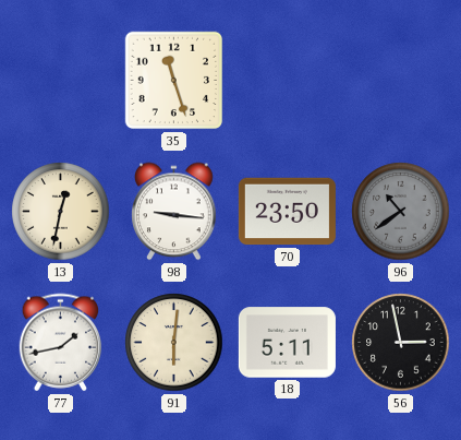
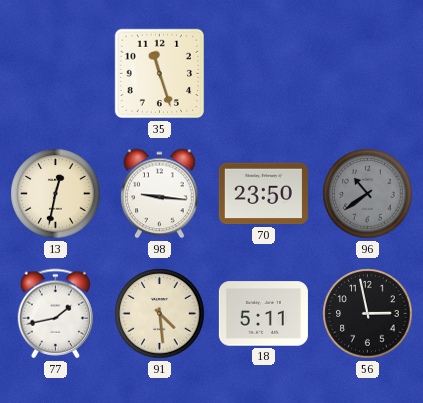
91: 6:01 -> 4:29 (160, 314)
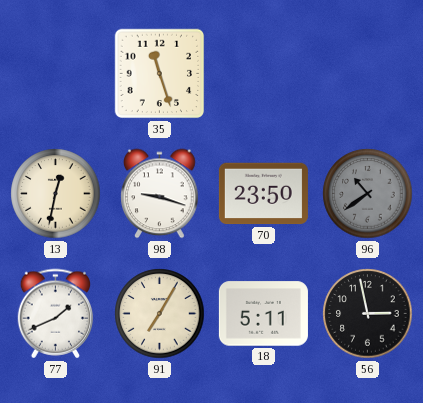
98: 9:16 -> 9:18 (160, 194)
77: 1:43 -> 1:41 (56, 314)
91: 4:29 -> 7:05 (160, 314)
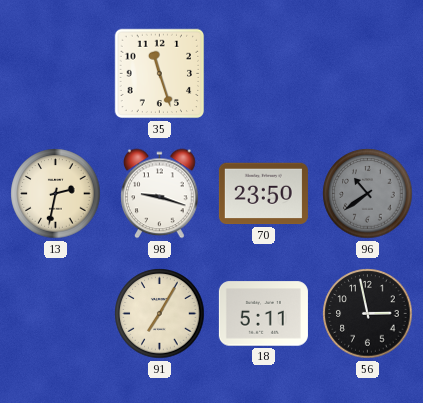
13: 12:32 -> 2:32 (56, 194)
77: 1:41 -> none (56, 314)
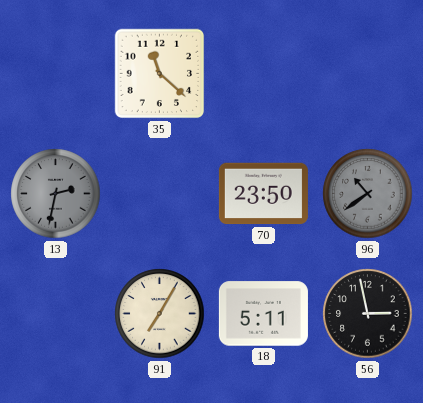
35: 11:27 -> 11:22 (160, 74)
13 dial: cream -> grey (56, 194)
98: 9:18 -> none (160, 194)
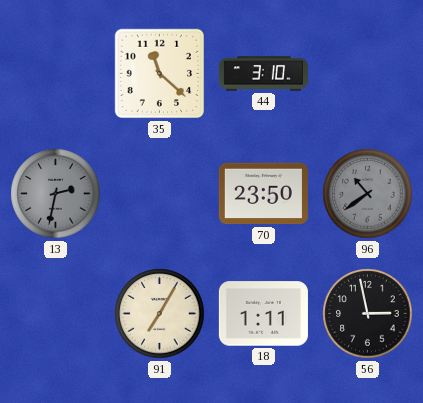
44: none -> 3:10 (263, 74)
18: 5:11 -> 1:11 (263, 314)
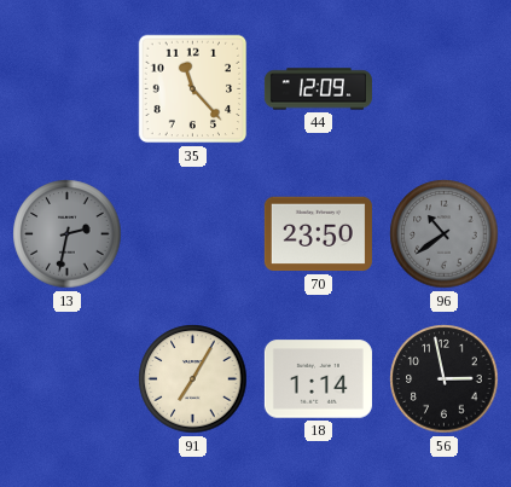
35: 11:22 -> 11:23 (193, 89)
44: 3:10 -> 12:09 (318, 89)
18: 1:11 -> 1:14 (318, 379)
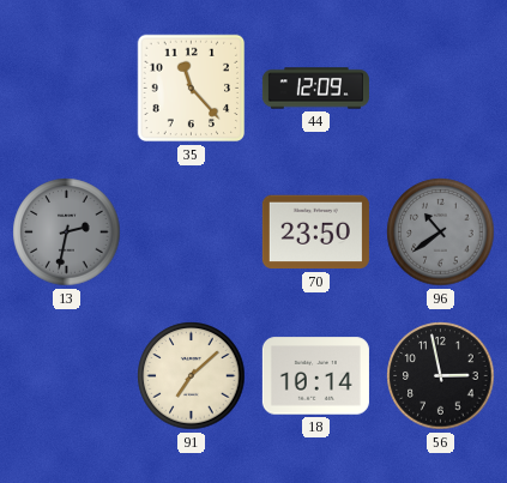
91: 7:05 -> 7:08 (192, 376)
18: 1:14 -> 10:14 (315, 376)
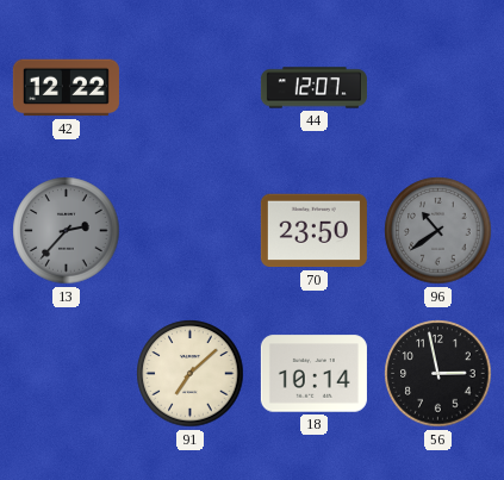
42: none -> 12:22 (66, 88)
35: 11:23 -> none (192, 89)
44: 12:09 -> 12:07 (313, 88)
13: 2:32 -> 2:37 (67, 231)
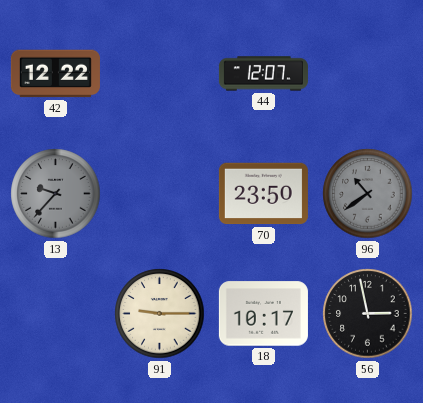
13: 2:37 -> 9:37 (56, 194)
91: 7:08 -> 9:15 (160, 314)
18: 10:14 -> 10:17 (263, 314)
